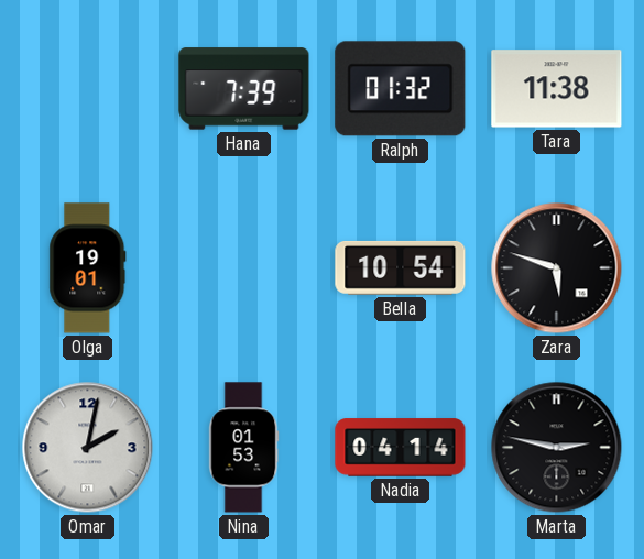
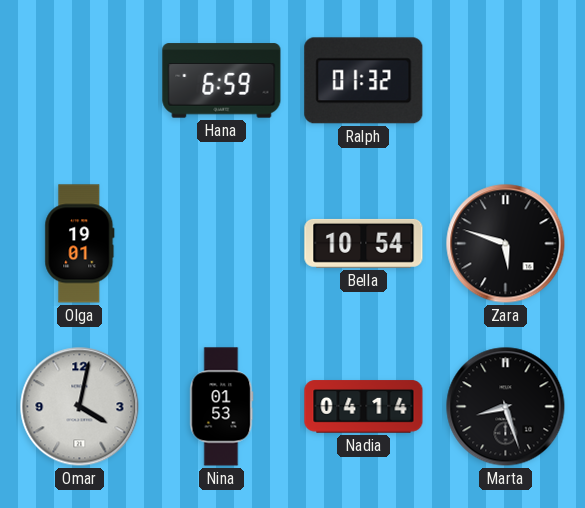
Hana: 7:39 -> 6:59 (222, 81)
Tara: 11:38 -> none (557, 89)
Omar: 2:02 -> 4:02 (80, 407)
Marta: 2:47 -> 8:27 (506, 407)
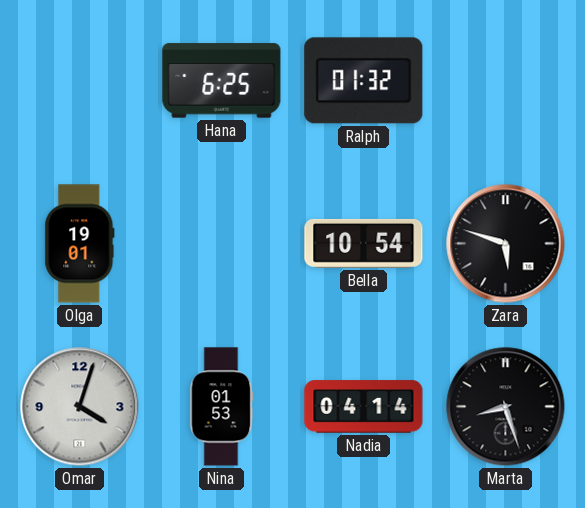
Hana: 6:59 -> 6:25 (222, 81)
Omar: 4:02 -> 4:03 (80, 407)
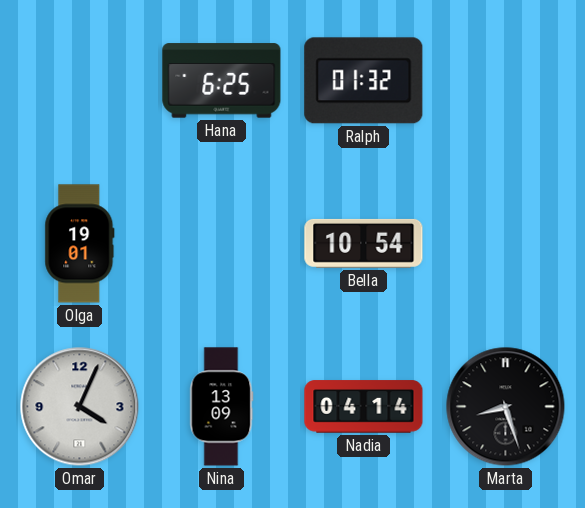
Zara: 5:48 -> none (506, 244)
Omar: 4:03 -> 4:04 (80, 407)
Nina: 01:53 -> 13:09 (222, 407)
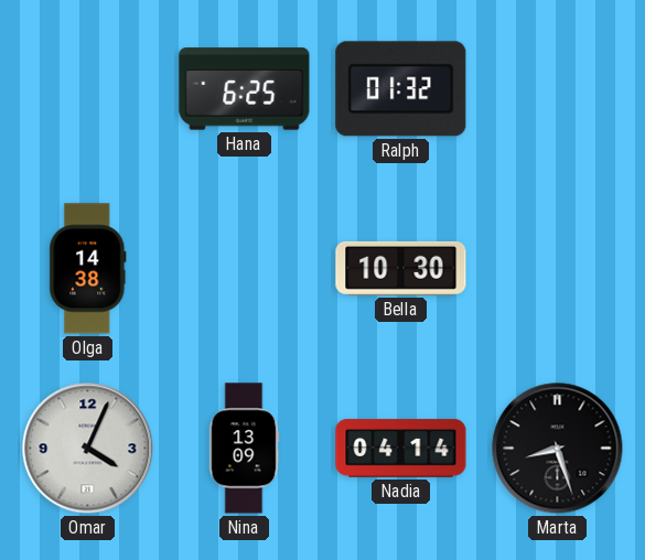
Olga: 19:01 -> 14:38 (88, 269)
Bella: 10:54 -> 10:30 (401, 268)
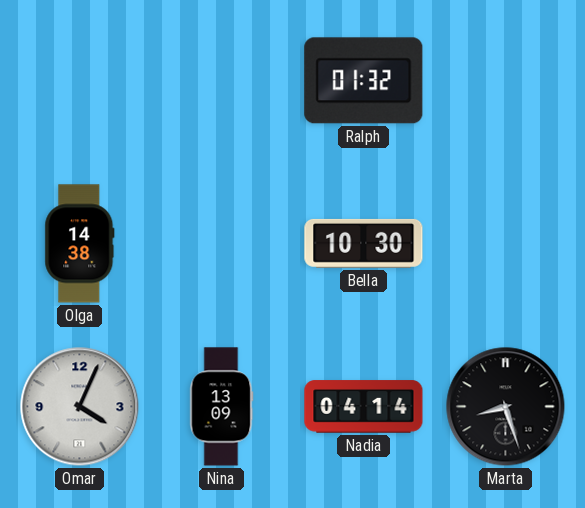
Hana: 6:25 -> none (245, 89)
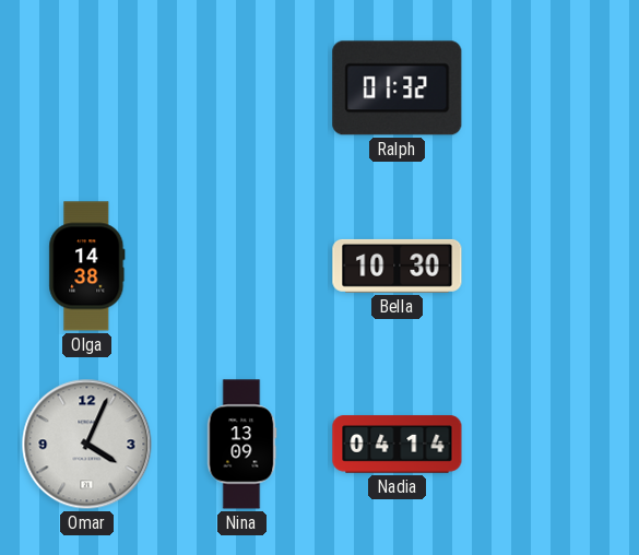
Marta: 8:27 -> none (506, 407)
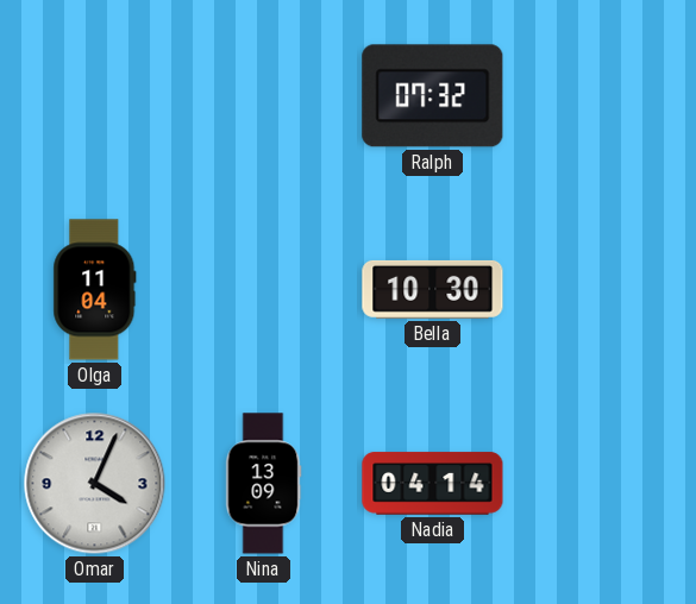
Ralph: 01:32 -> 07:32 (433, 96)
Olga: 14:38 -> 11:04 (95, 290)
